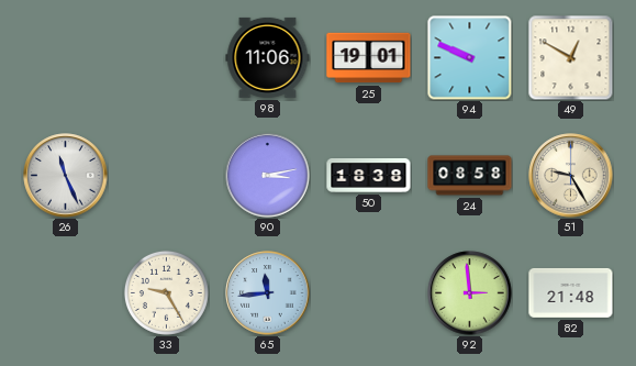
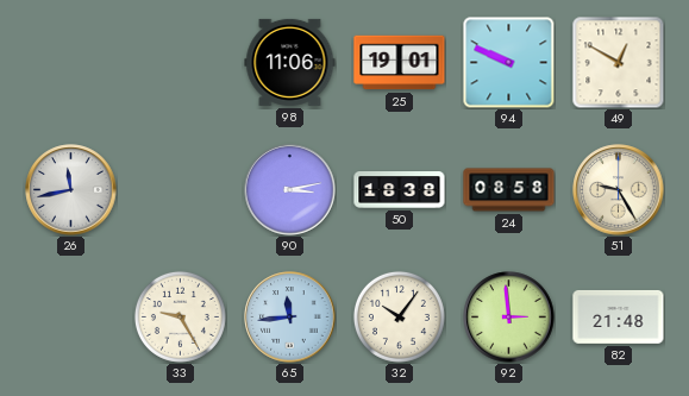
26: 11:26 -> 11:43 (71, 190)
32: none -> 10:06 (399, 316)
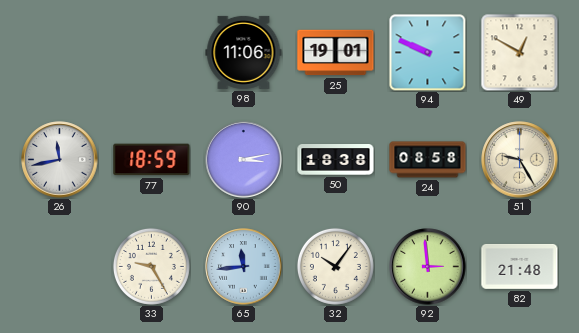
77: none -> 18:59 (152, 160)
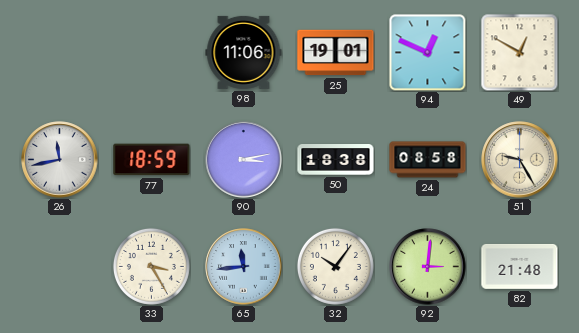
94: 9:49 -> 12:49 (427, 52)
33: 9:25 -> 3:25 (151, 266)
92: 2:59 -> 3:01 (428, 267)
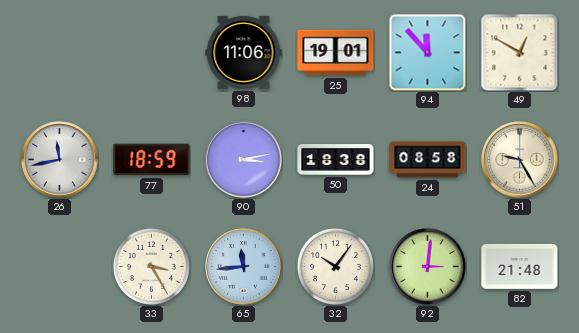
94: 12:49 -> 11:53 (427, 52)
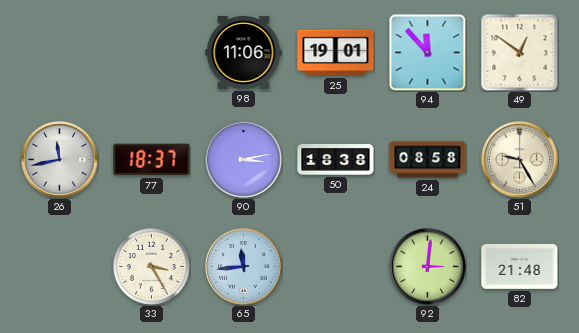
49: 12:50 -> 12:51 (519, 52)
77: 18:59 -> 18:37 (152, 160)
32: 10:06 -> none (335, 266)
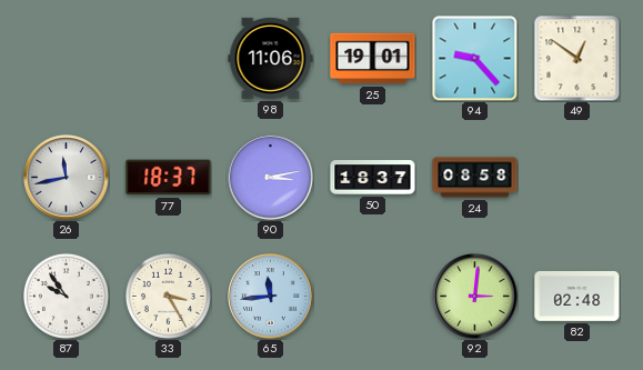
94: 11:53 -> 9:23 (474, 58)
50: 18:38 -> 18:37 (373, 178)
51: 9:25 -> none (520, 160)
87: none -> 9:54 (66, 296)
82: 21:48 -> 02:48 (577, 297)
